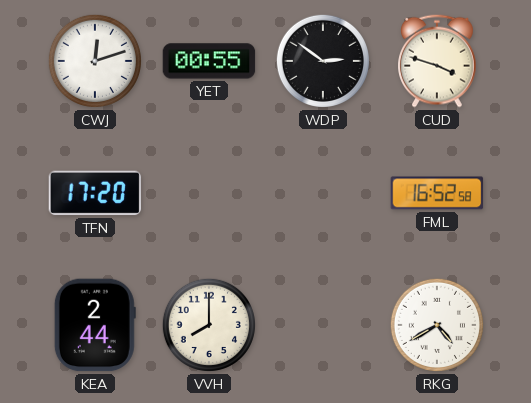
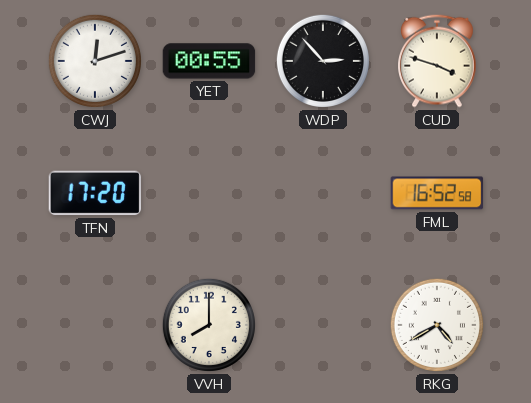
WDP: 2:51 -> 2:53 (323, 61)
KEA: 2:44 -> none (95, 325)
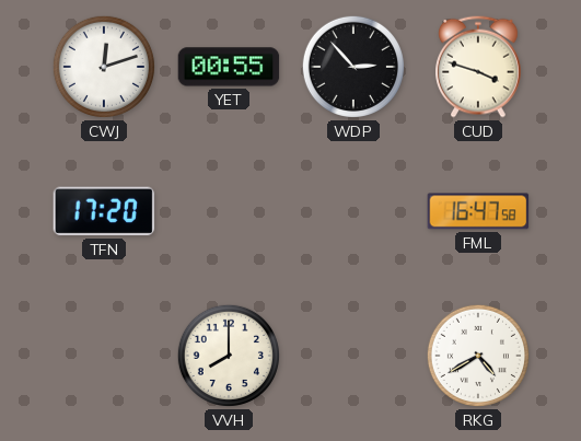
FML: 16:52 -> 16:47 (478, 211)
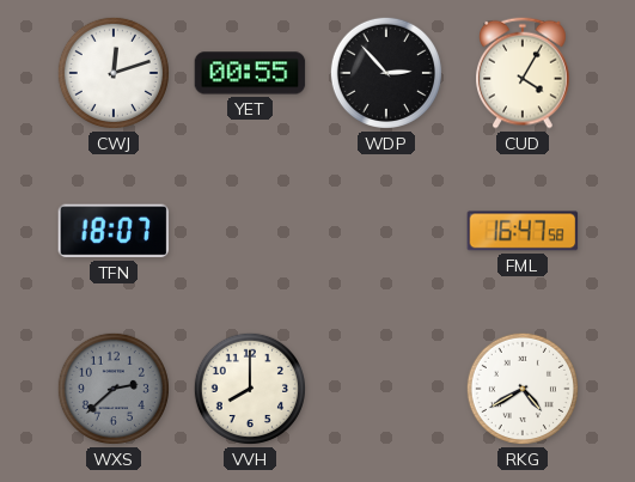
CUD: 3:48 -> 4:05 (524, 73)
TFN: 17:20 -> 18:07 (114, 231)
WXS: none -> 2:38 (114, 389)
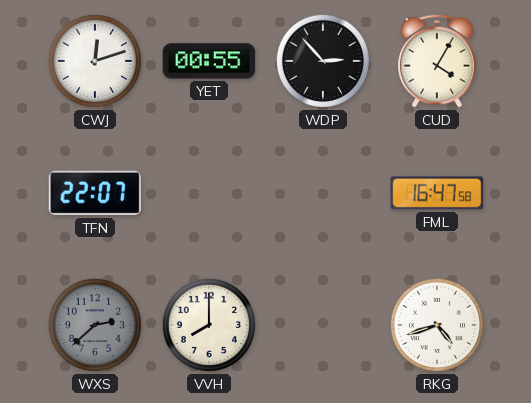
TFN: 18:07 -> 22:07 (95, 193)
RKG: 4:40 -> 4:42 (437, 325)
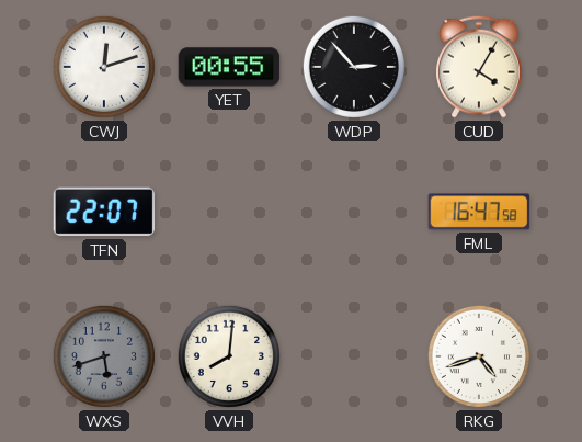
WXS: 2:38 -> 5:42 (104, 356)
VVH: 8:00 -> 8:01 (229, 356)
